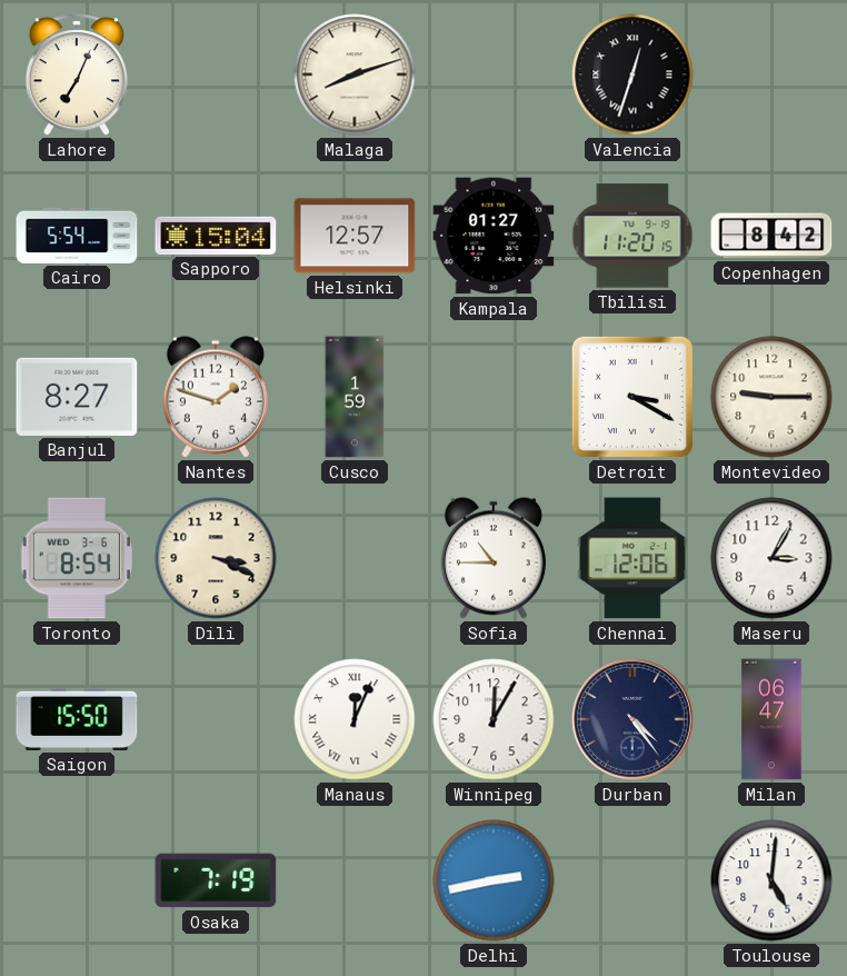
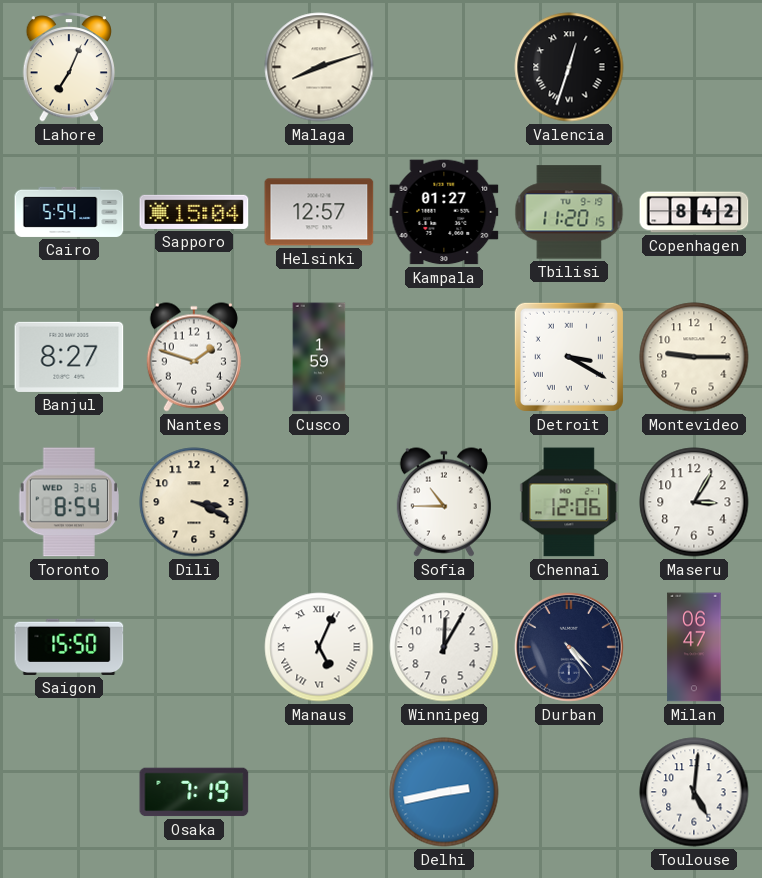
Manaus: 12:04 -> 5:04 (319, 647)
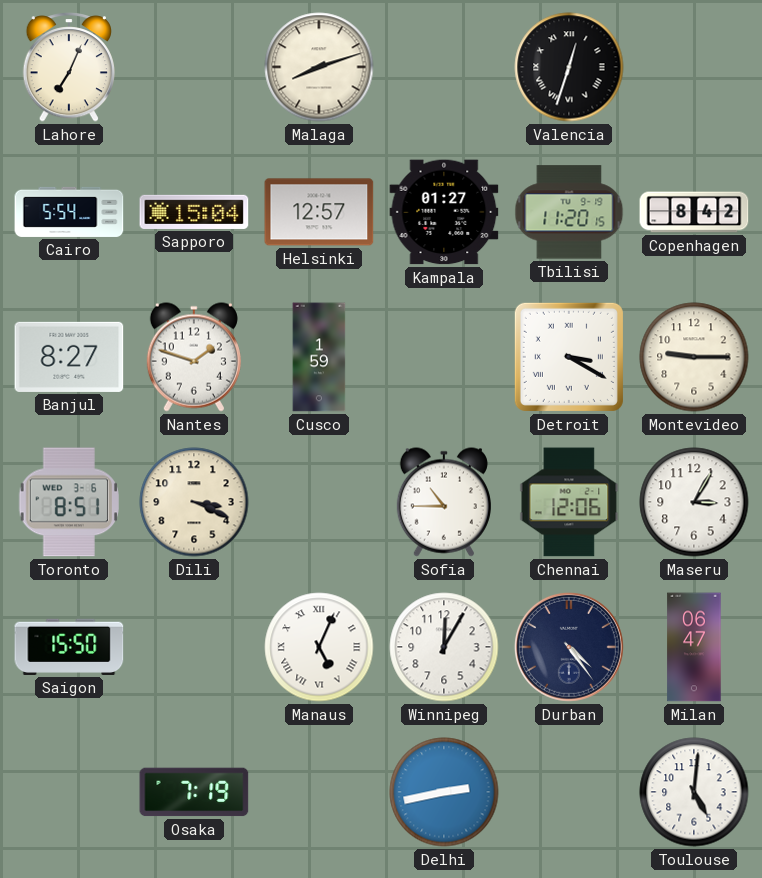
Toronto: 8:54 -> 8:51 (68, 502)
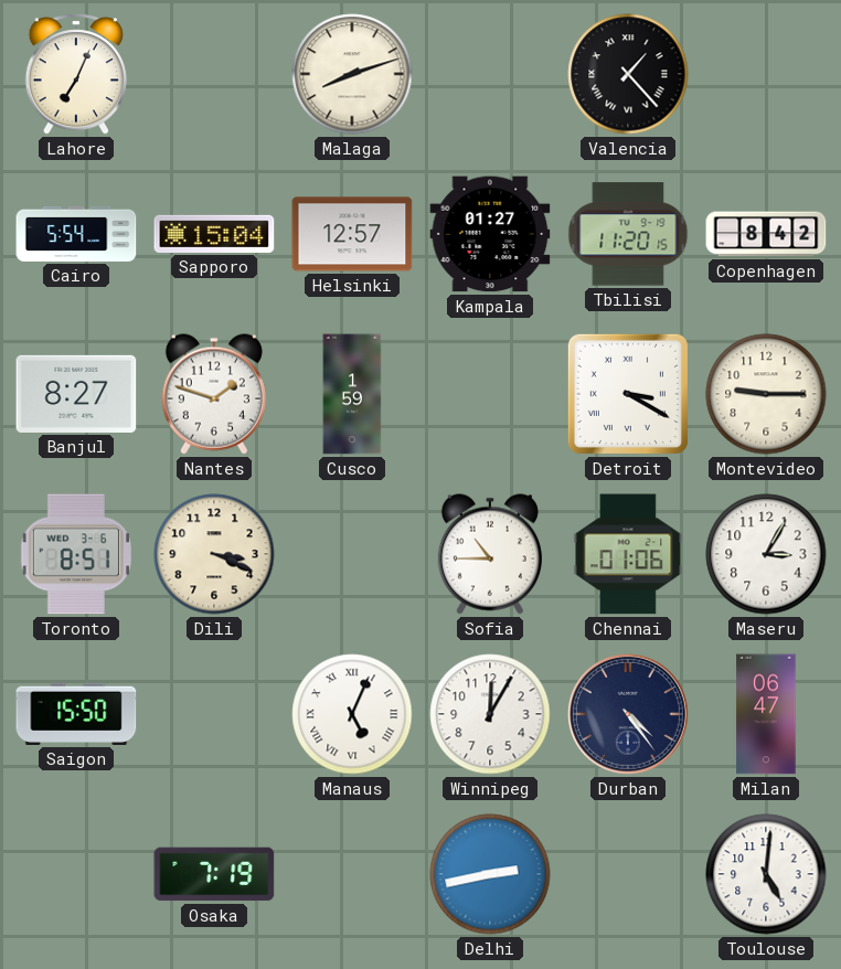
Valencia: 12:33 -> 1:23 (628, 74)
Chennai: 12:06 -> 01:06 (628, 554)
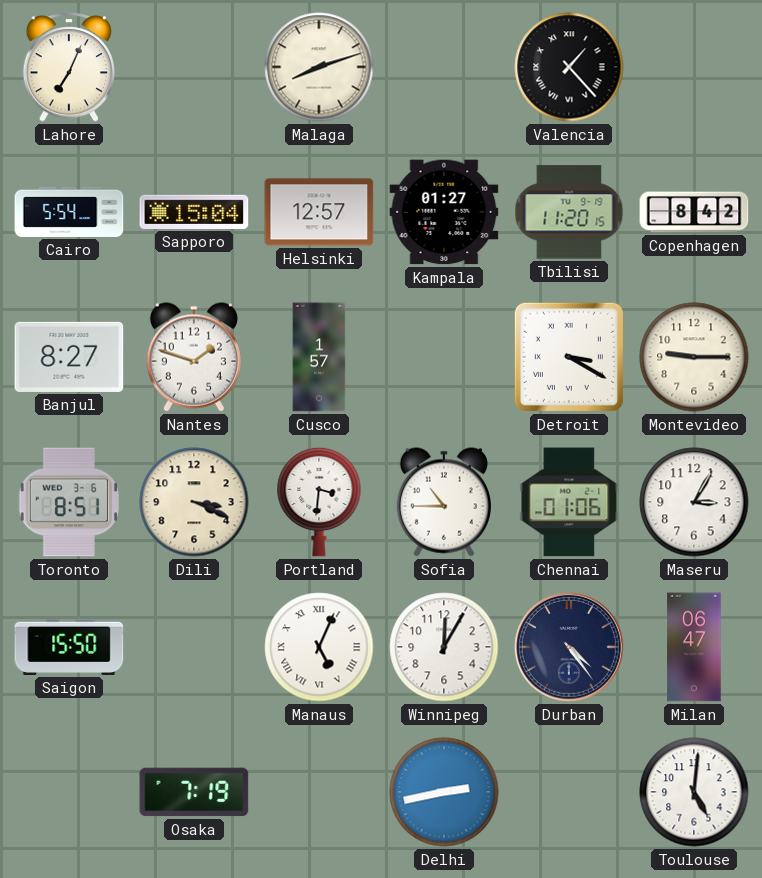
Cusco: 1:59 -> 1:57 (319, 357)
Portland: none -> 3:31 (319, 502)
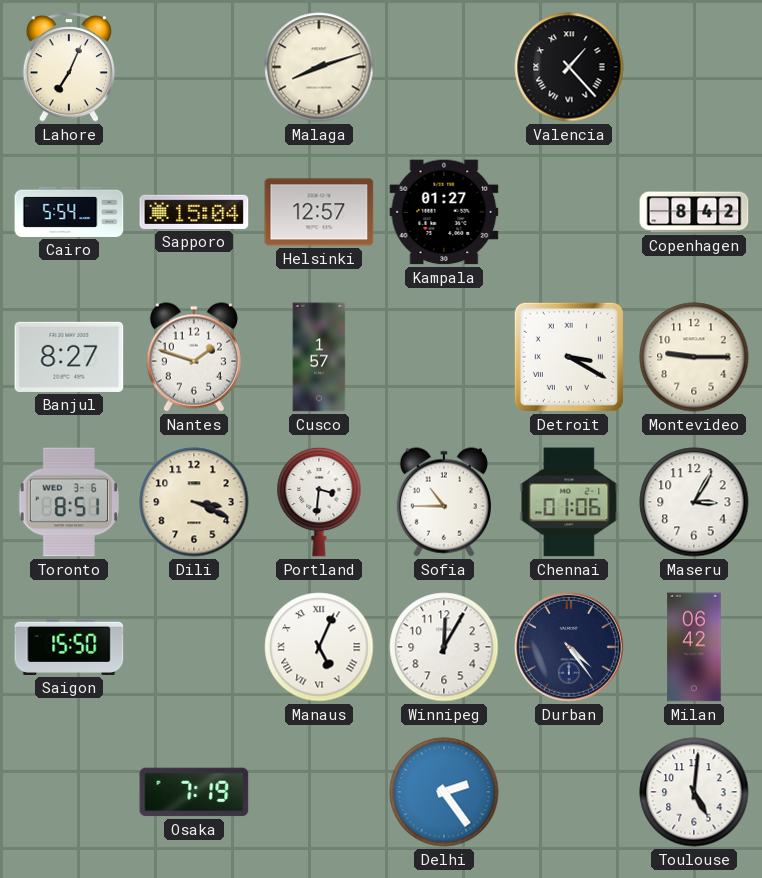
Tbilisi: 11:20 -> none (569, 212)
Milan: 06:47 -> 06:42 (694, 647)
Delhi: 2:43 -> 2:24 (444, 792)
